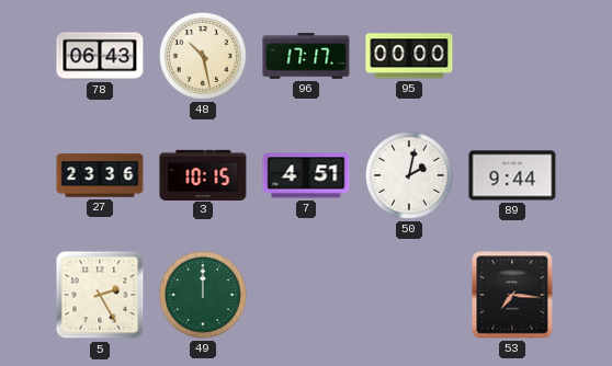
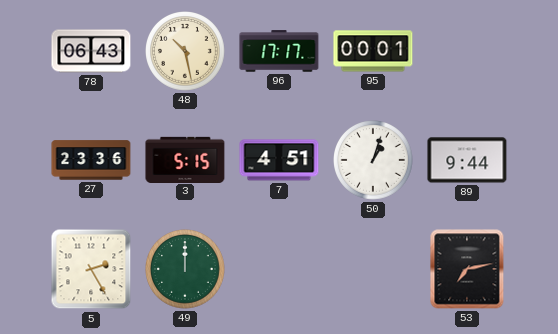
95: 00:00 -> 00:01 (373, 51)
3: 10:15 -> 5:15 (185, 159)
50: 2:02 -> 1:03 (374, 161)
53: 7:16 -> 7:13 (467, 269)
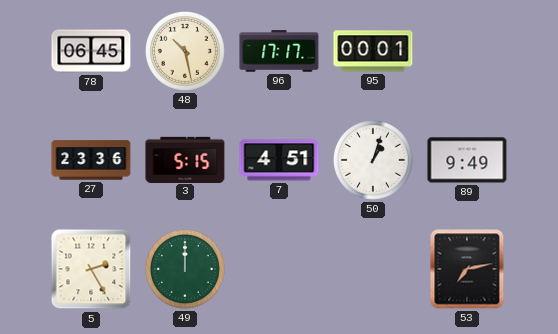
78: 06:43 -> 06:45 (91, 51)
89: 9:44 -> 9:49 (467, 160)
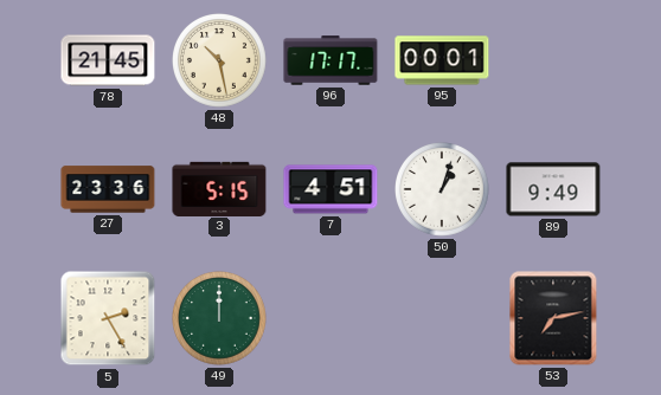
78: 06:45 -> 21:45 (108, 60)
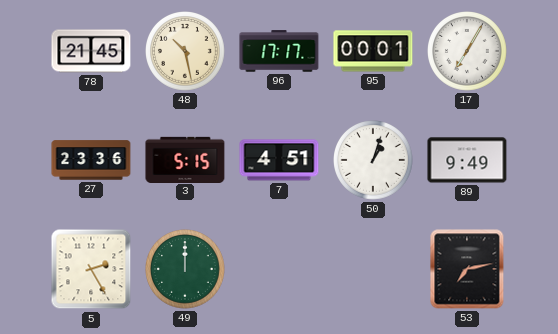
17: none -> 7:05 (468, 52)
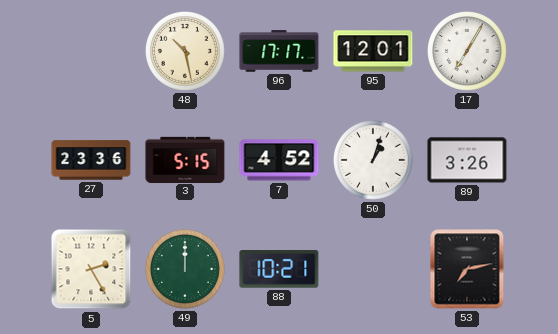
78: 21:45 -> none (91, 51)
95: 00:01 -> 12:01 (373, 51)
7: 4:51 -> 4:52 (279, 160)
89: 9:49 -> 3:26 (467, 160)
88: none -> 10:21 (279, 269)
